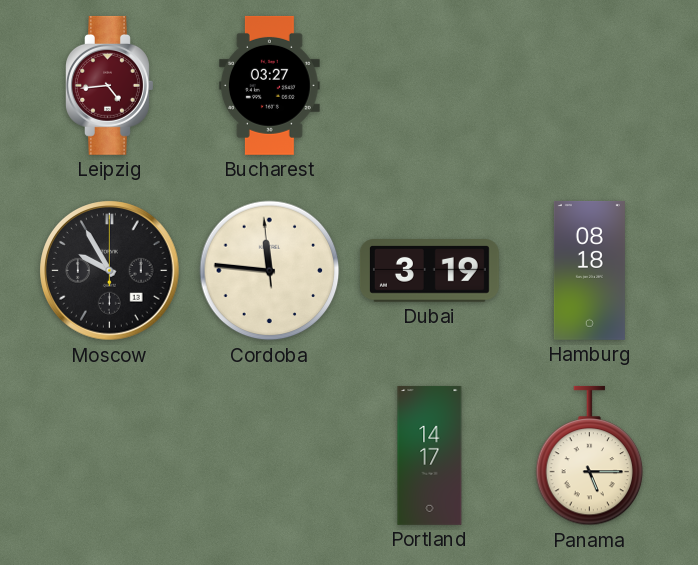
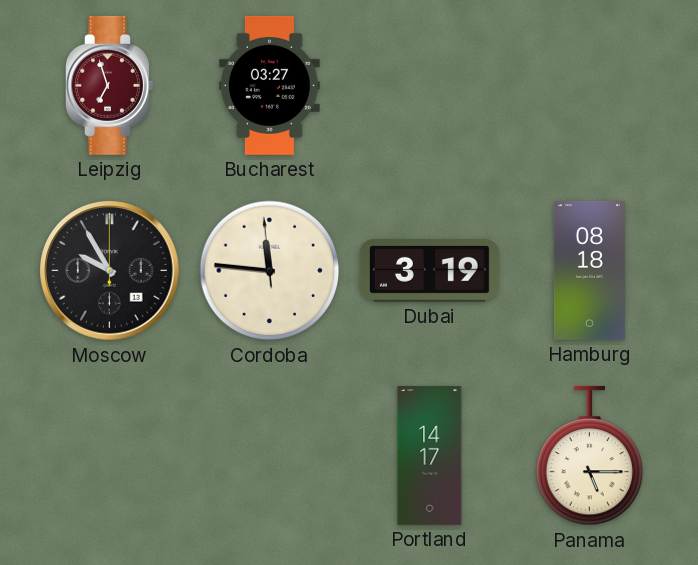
Leipzig: 4:44 -> 6:57 (110, 85)
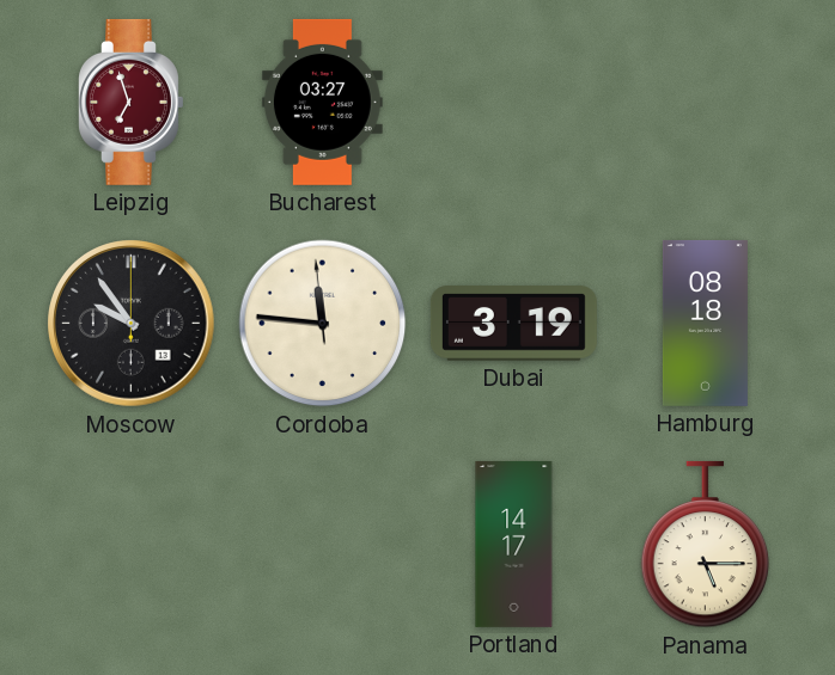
Moscow: 9:55 -> 9:54 (132, 324)
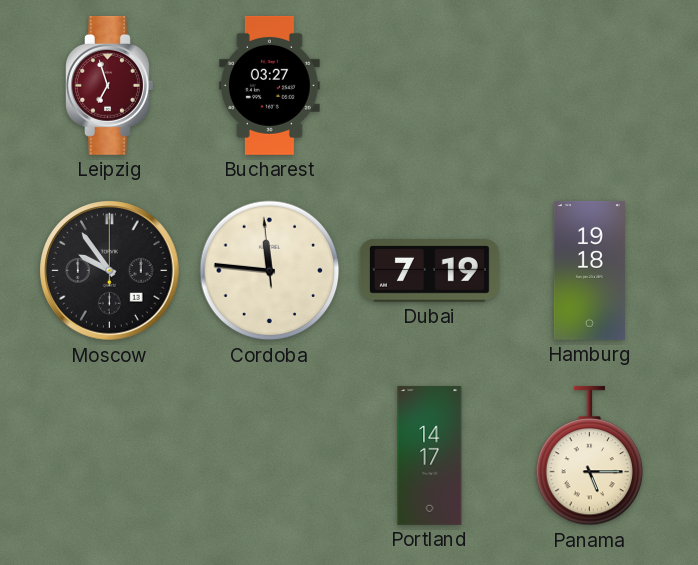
Dubai: 3:19 -> 7:19 (429, 271)
Hamburg: 08:18 -> 19:18 (589, 270)
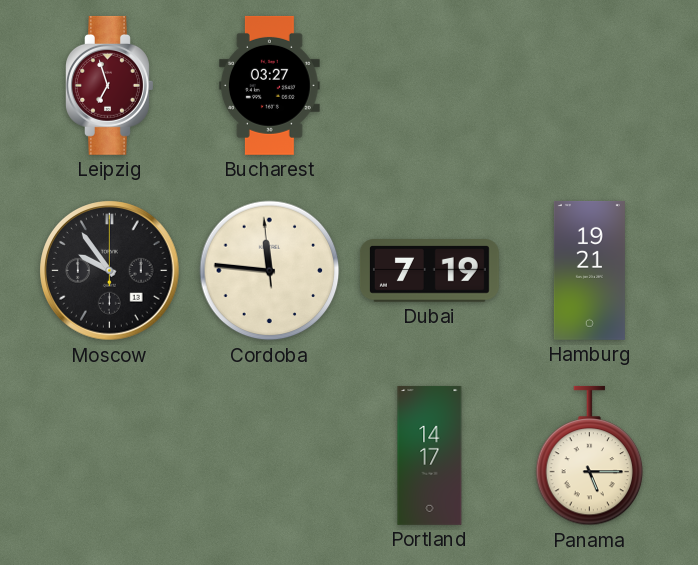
Hamburg: 19:18 -> 19:21 (589, 270)
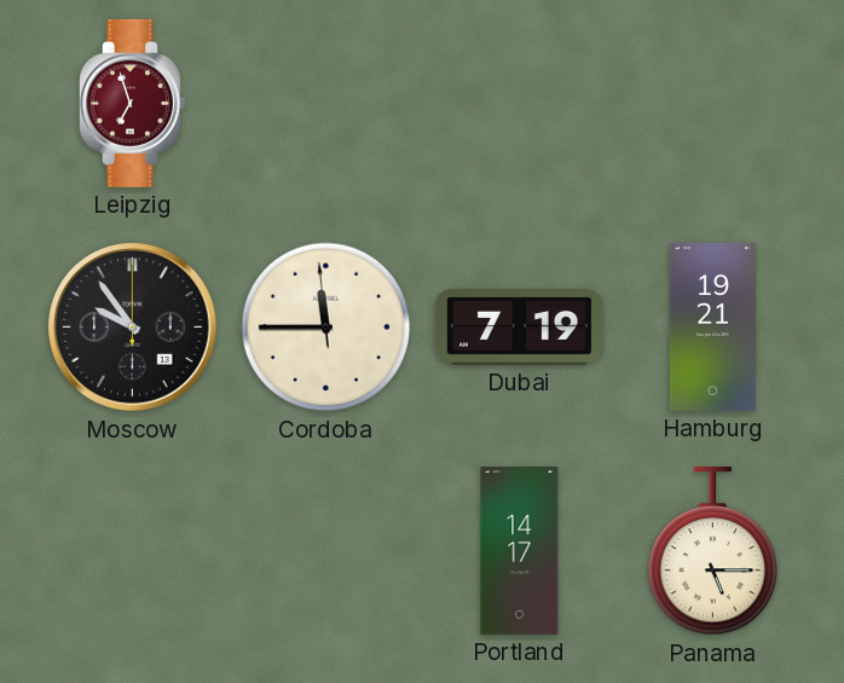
Bucharest: 03:27 -> none (269, 85)
Cordoba: 11:45 -> 11:44 (326, 328)
